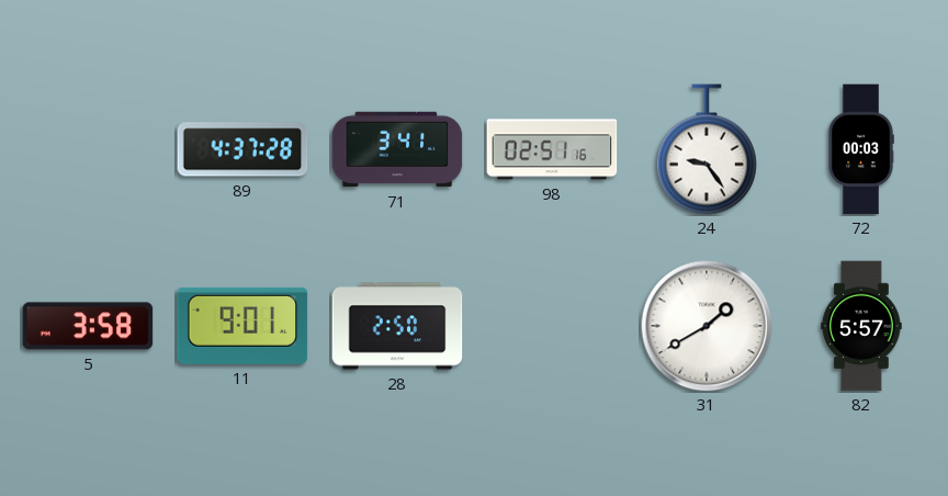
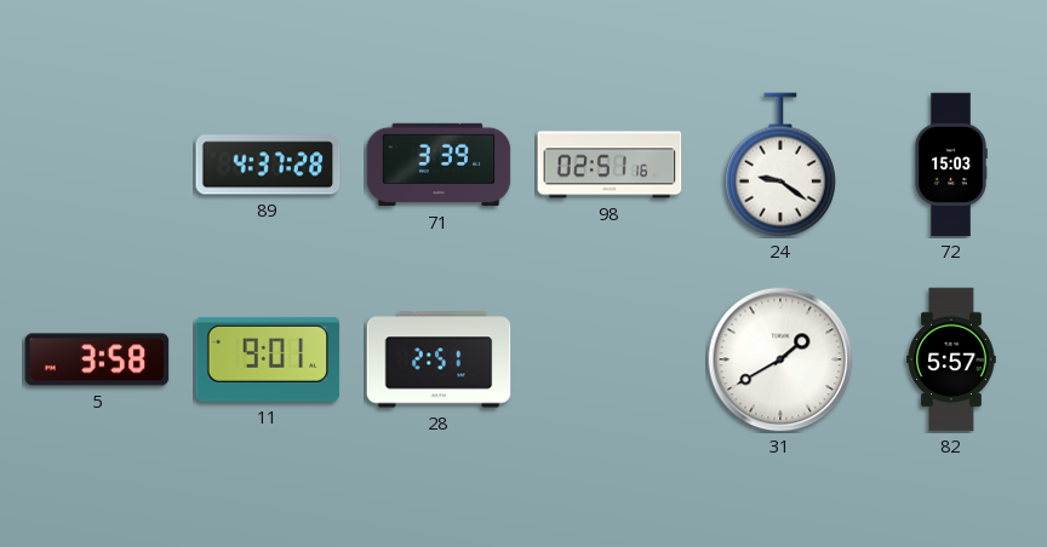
71: 3:41 -> 3:39 (439, 165)
24: 9:24 -> 9:21 (780, 165)
72: 00:03 -> 15:03 (951, 165)
28: 2:50 -> 2:51 (439, 359)
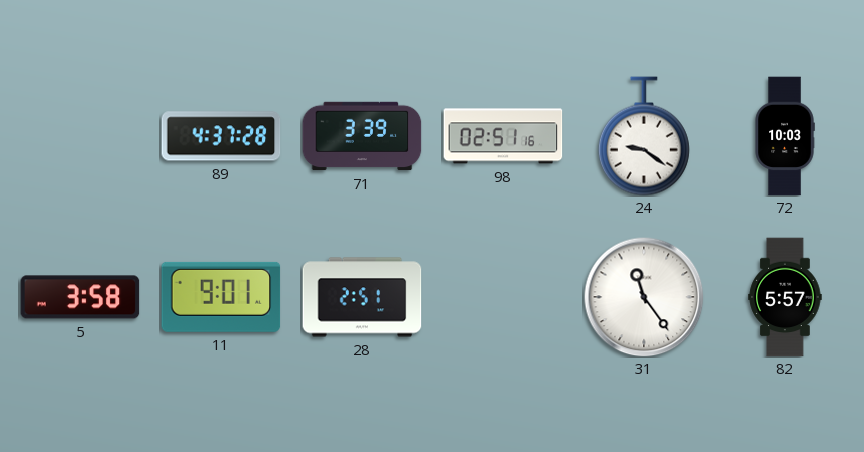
72: 15:03 -> 10:03 (785, 136)
31: 1:40 -> 11:24 (644, 297)
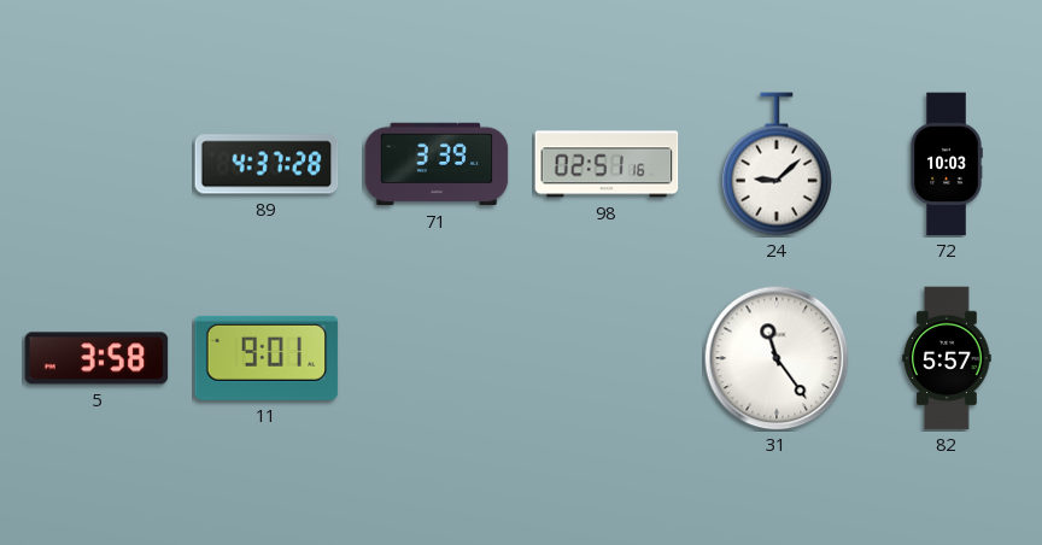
24: 9:21 -> 9:08 (777, 164)
28: 2:51 -> none (362, 297)
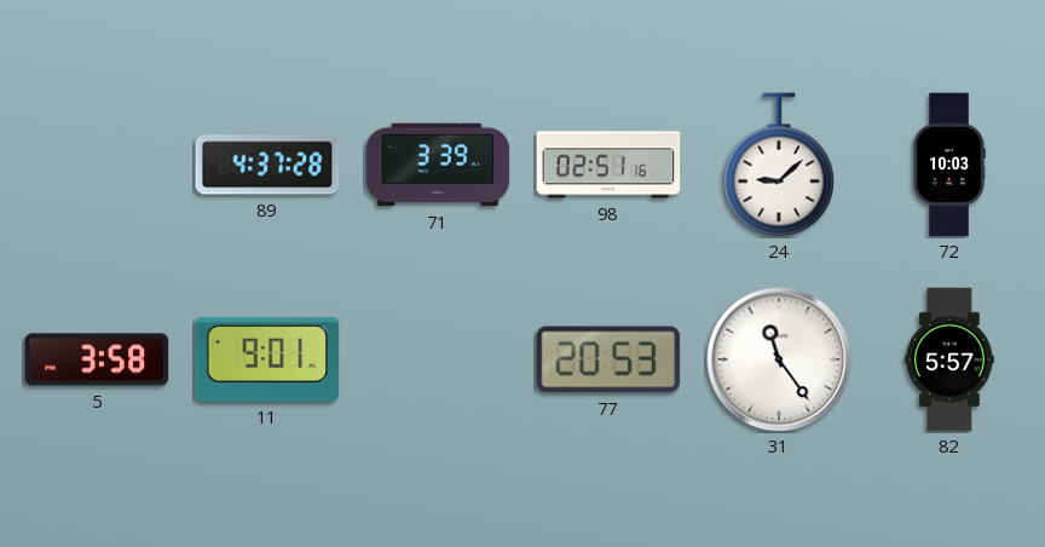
77: none -> 20:53 (608, 359)
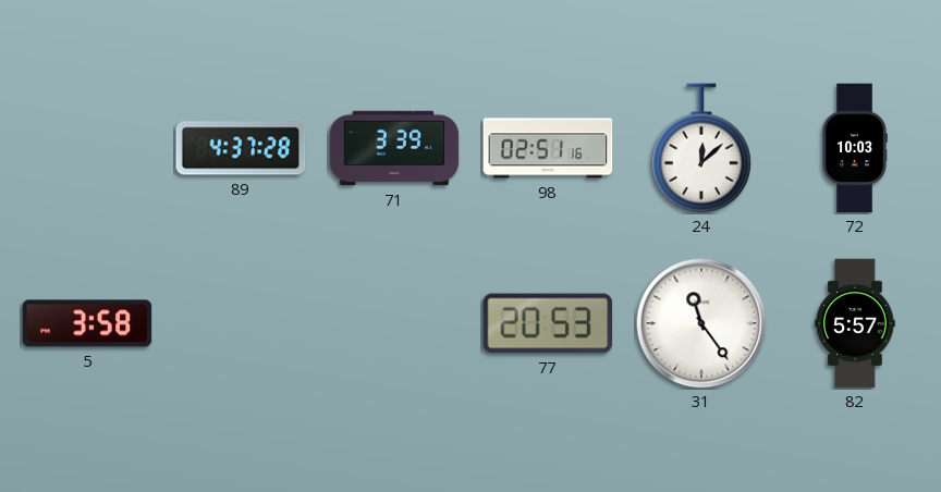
24: 9:08 -> 12:08 (701, 148)
11: 9:01 -> none (267, 359)
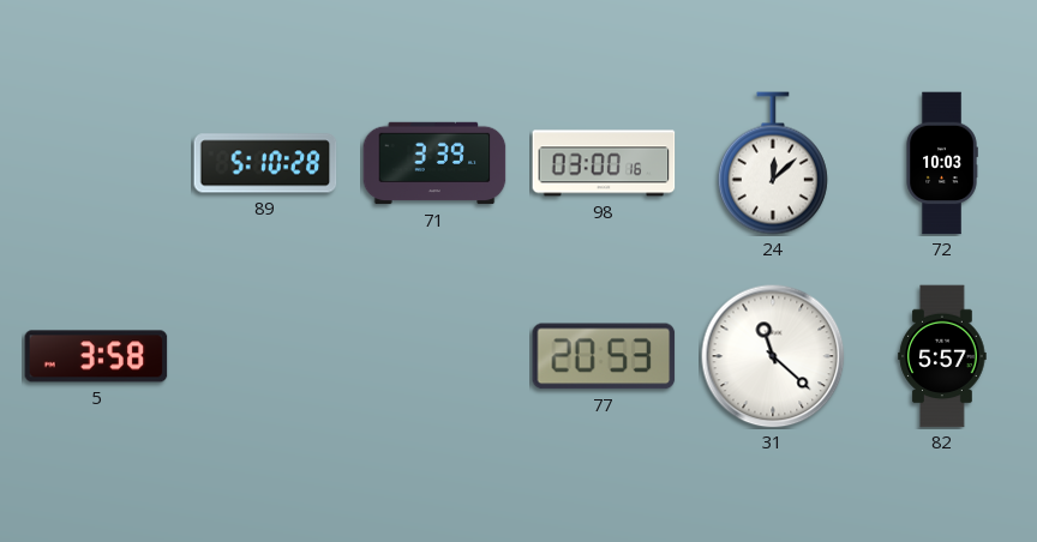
89: 4:37 -> 5:10 (265, 163)
98: 02:51 -> 03:00 (604, 163)
31: 11:24 -> 11:22 (773, 356)
